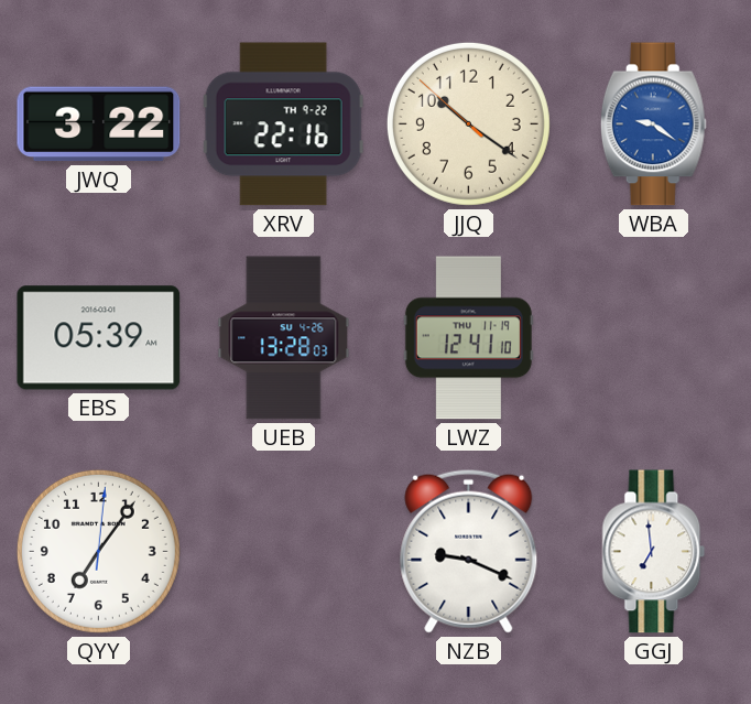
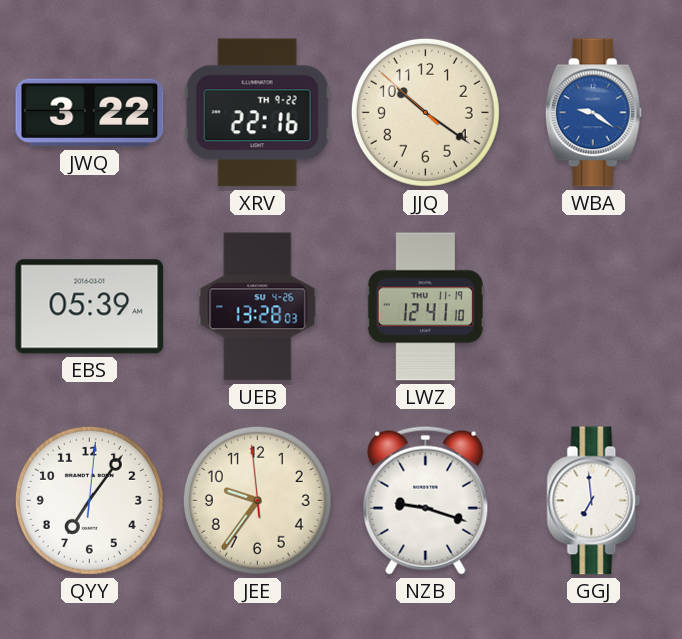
JEE: none -> 9:35 (257, 500)
NZB: 9:19 -> 9:18 (426, 500)
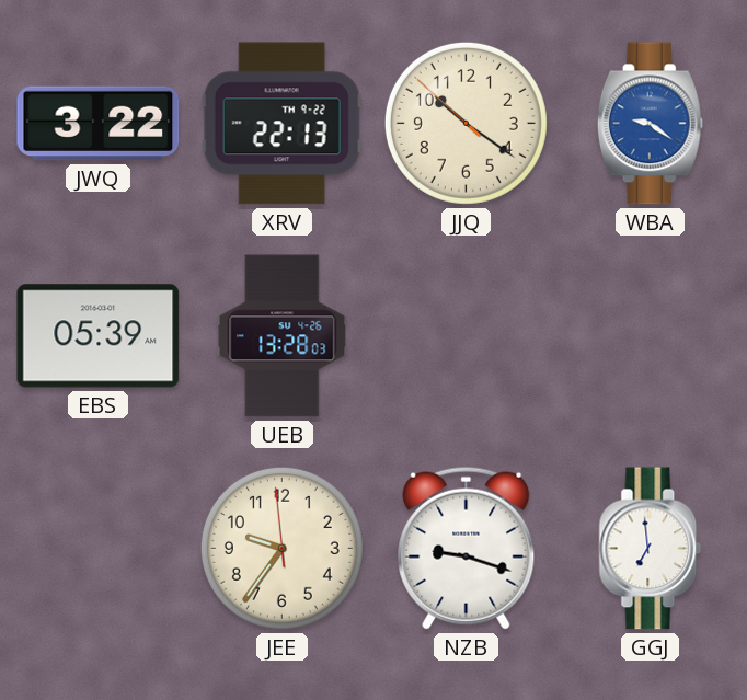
XRV: 22:16 -> 22:13 (281, 124)
LWZ: 12:41 -> none (425, 307)
QYY: 7:06 -> none (89, 500)
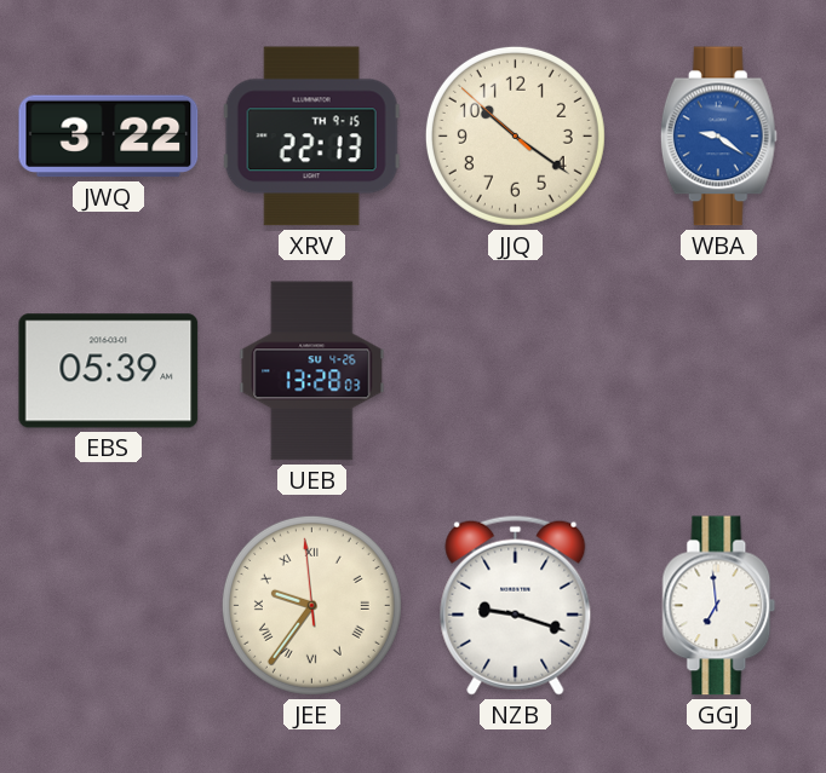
XRV date: TH 9-22 -> TH 9-15 (311, 137)
JEE numerals: Arabic -> Roman (311, 605)
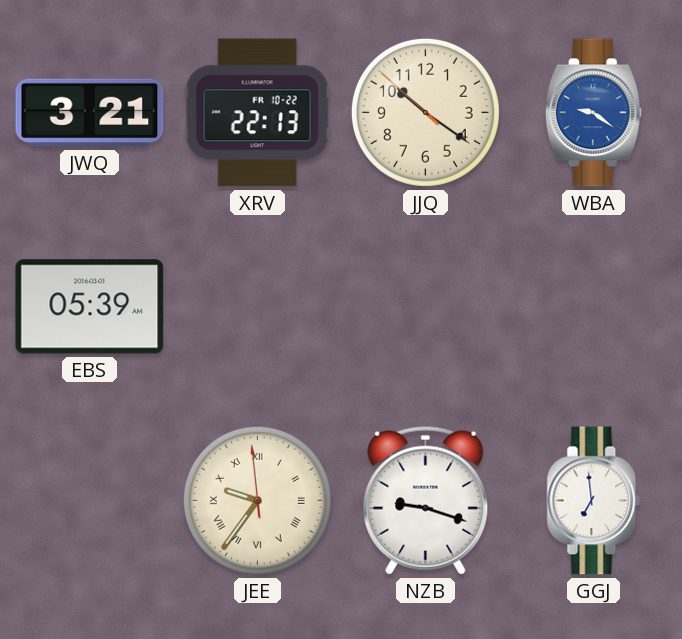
JWQ: 3:22 -> 3:21 (90, 113)
XRV date: TH 9-15 -> FR 10-22 (257, 113)
UEB: 13:28 -> none (312, 371)
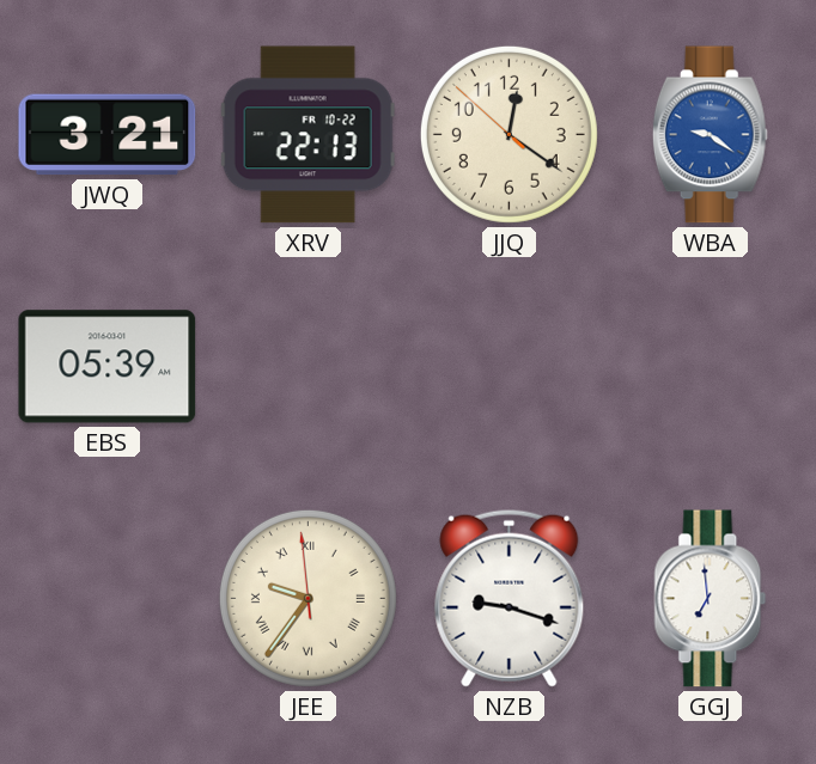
JJQ: 10:20 -> 12:20 (509, 134)
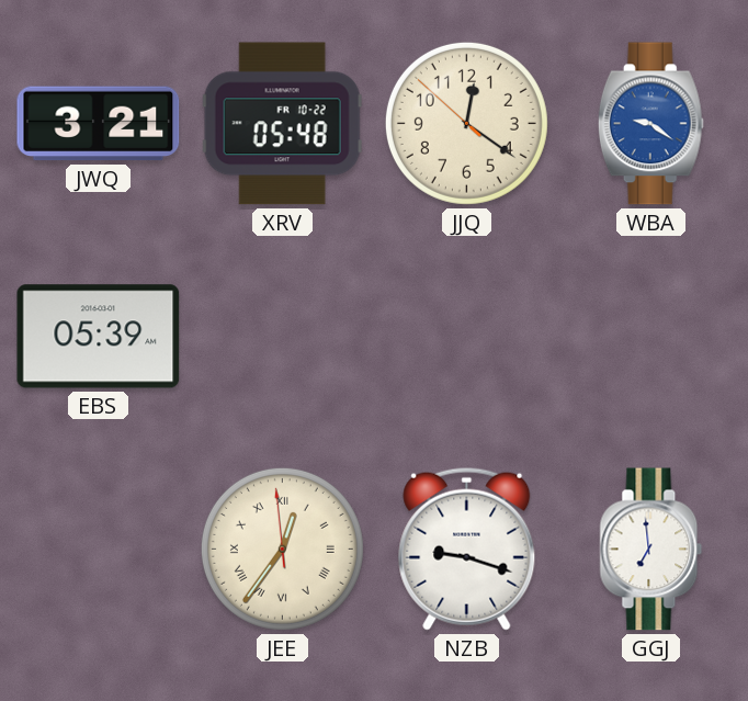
XRV: 22:13 -> 05:48 (282, 124)
JEE: 9:35 -> 12:35 (282, 549)
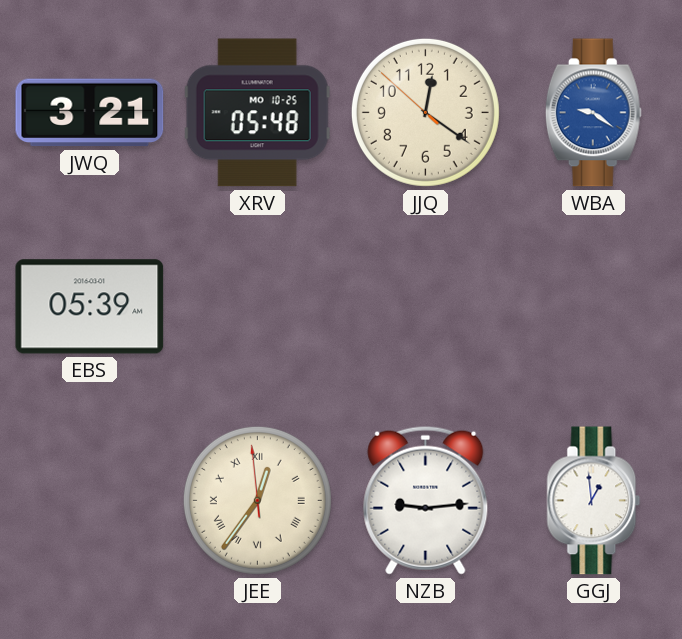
XRV date: FR 10-22 -> MO 10-25 (257, 113)
NZB: 9:18 -> 9:14 (426, 500)
GGJ: 6:59 -> 12:59 (594, 501)
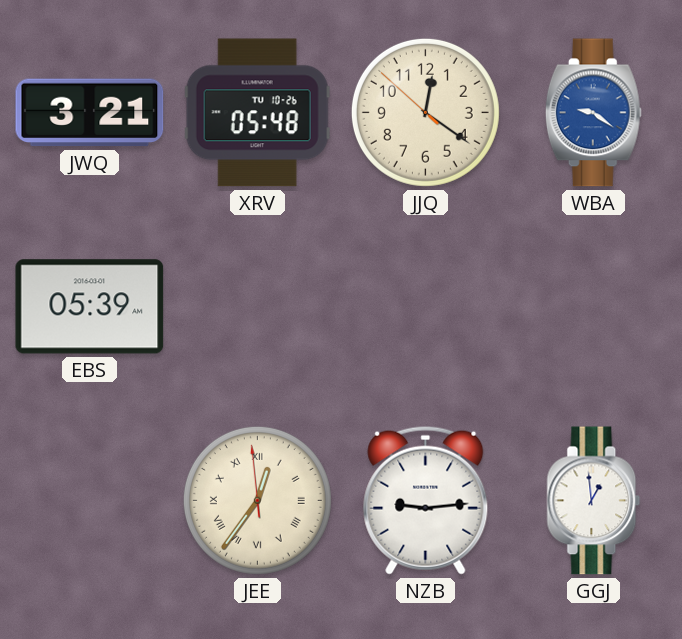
XRV date: MO 10-25 -> TU 10-26 (257, 113)
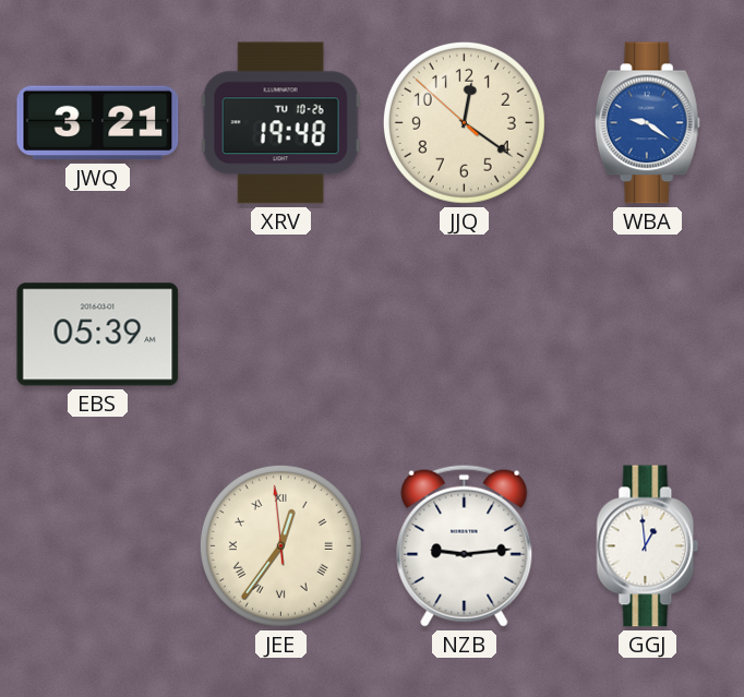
XRV: 05:48 -> 19:48 (280, 123)
